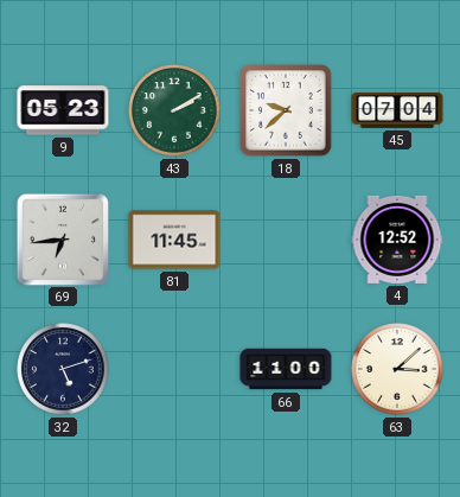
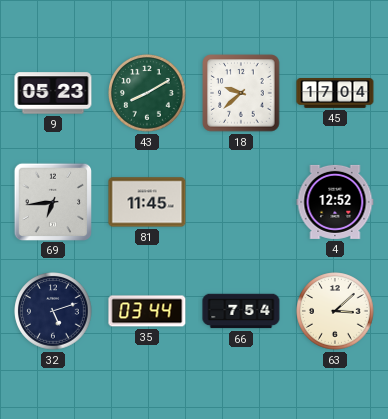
43: 2:10 -> 8:10 (147, 93)
45: 07:04 -> 17:04 (335, 94)
35: none -> 03:44 (147, 311)
66: 11:00 -> 7:54 (241, 311)
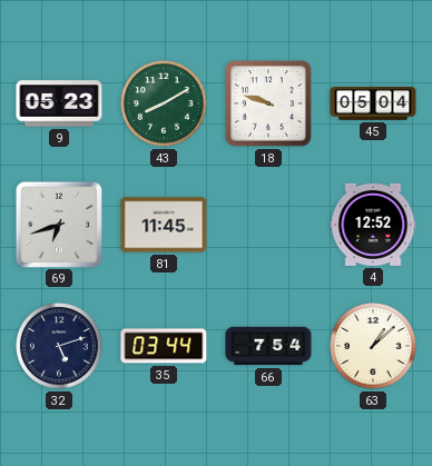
18: 9:38 -> 9:48 (268, 103)
45: 17:04 -> 05:04 (373, 105)
69: 6:44 -> 6:42 (58, 224)
63: 3:08 -> 1:08 (373, 346)
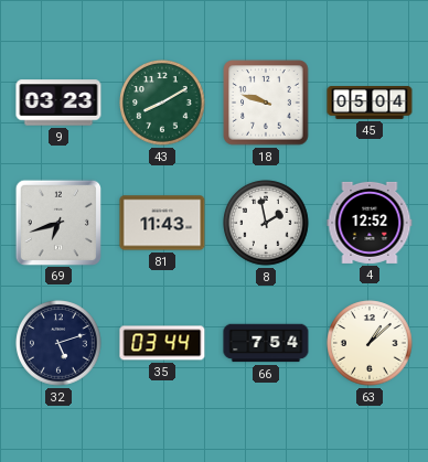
9: 05:23 -> 03:23 (58, 103)
81: 11:45 -> 11:43 (162, 223)
8: none -> 1:58 (266, 223)
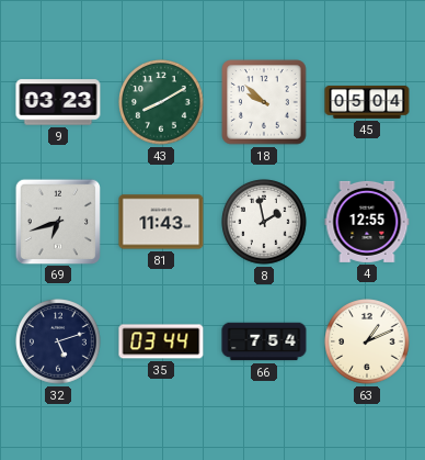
18: 9:48 -> 9:52 (264, 102)
4: 12:52 -> 12:55 (367, 222)
63: 1:08 -> 1:11 (367, 341)
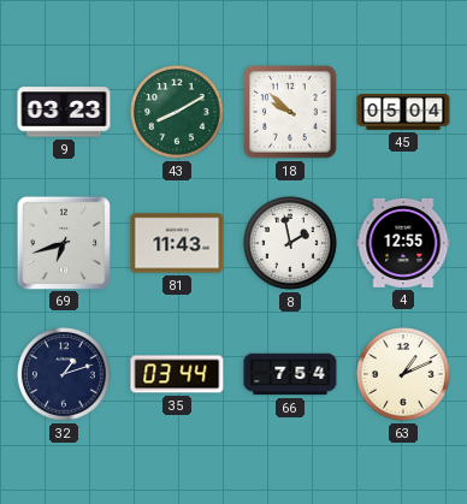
32: 5:12 -> 1:12 (64, 374)
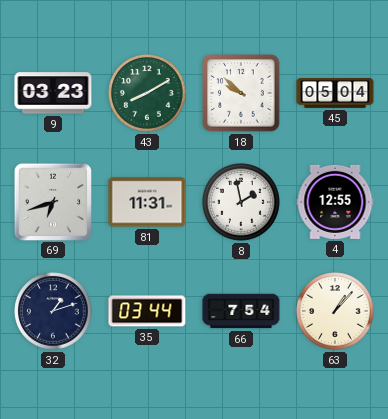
81: 11:43 -> 11:31 (147, 202)
63: 1:11 -> 1:07 (335, 311)
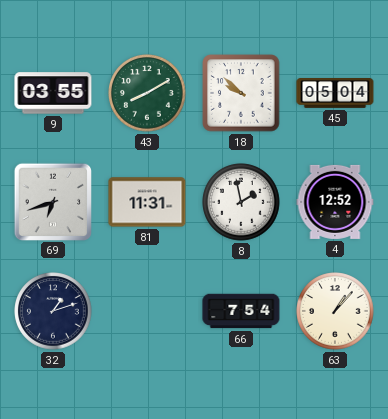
9: 03:23 -> 03:55 (53, 93)
4: 12:55 -> 12:52 (335, 202)
35: 03:44 -> none (147, 311)
